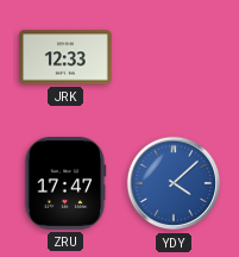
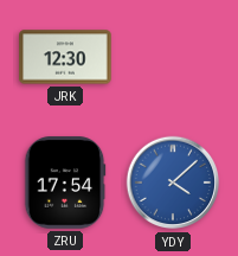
JRK: 12:33 -> 12:30 (65, 57)
ZRU: 17:47 -> 17:54 (65, 183)
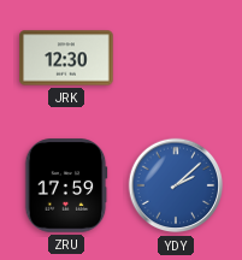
ZRU: 17:54 -> 17:59 (66, 185)
YDY: 4:08 -> 2:08 (176, 185)
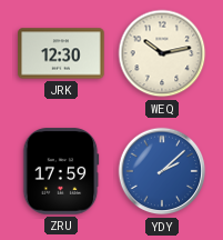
WEQ: none -> 10:13 (162, 53)
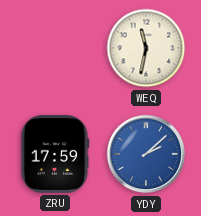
JRK: 12:30 -> none (61, 53)
WEQ: 10:13 -> 11:32 (146, 48)
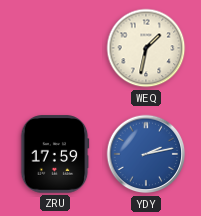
WEQ: 11:32 -> 1:32 (146, 48)
YDY: 2:08 -> 2:13 (146, 154)
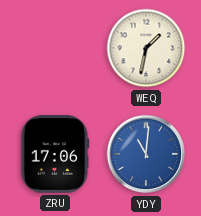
ZRU: 17:59 -> 17:06 (55, 154)
YDY: 2:13 -> 11:01 (146, 154)
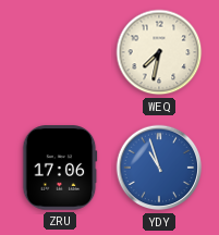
WEQ: 1:32 -> 7:32 (159, 52)
YDY: 11:01 -> 10:57 (159, 168)
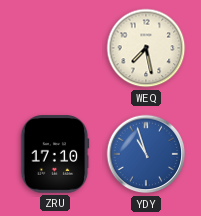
WEQ: 7:32 -> 7:28 (146, 48)
ZRU: 17:06 -> 17:10 (55, 154)
